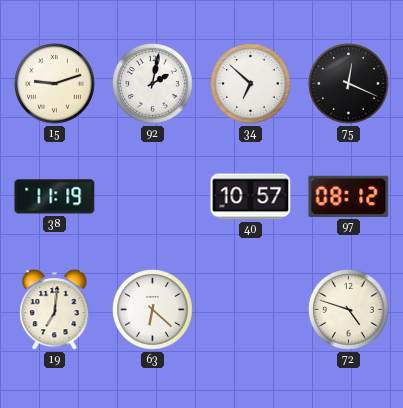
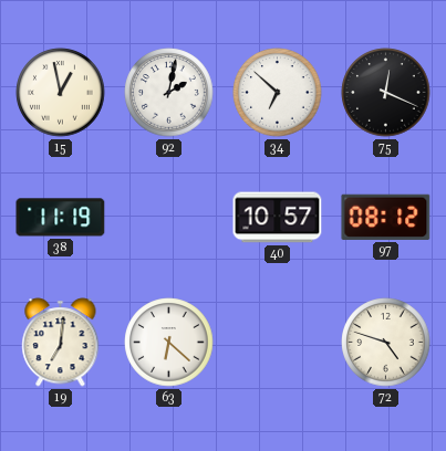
15: 9:12 -> 12:58 (61, 93)
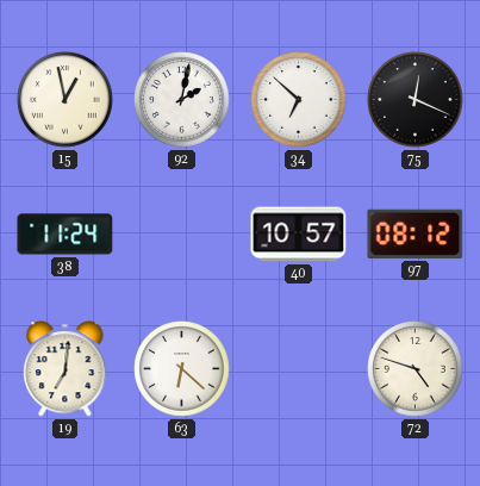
38: 11:19 -> 11:24 (66, 235)
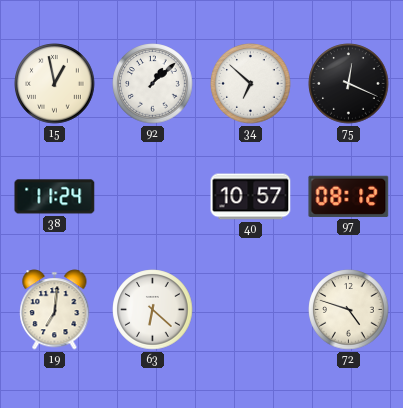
92: 2:02 -> 1:08 (153, 84)
